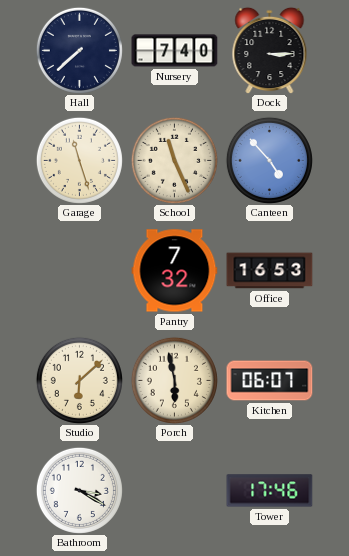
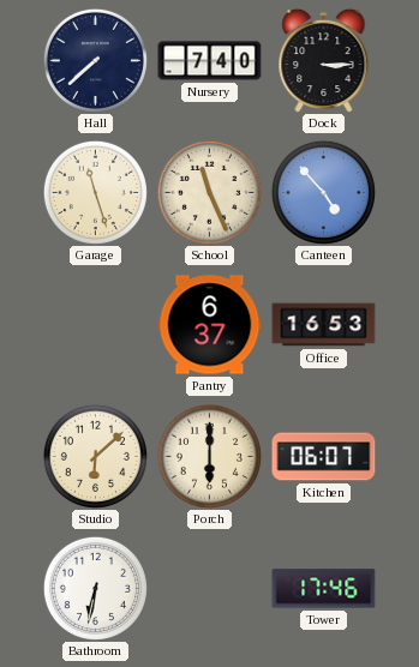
Pantry: 7:32 -> 6:37 (210, 325)
Porch: 5:58 -> 6:00 (209, 456)
Bathroom: 3:20 -> 6:32 (95, 588)
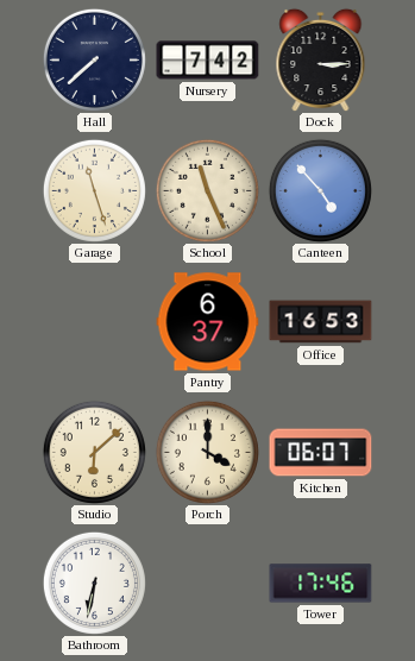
Nursery: 7:40 -> 7:42 (208, 61)
Porch: 6:00 -> 4:00 (207, 452)
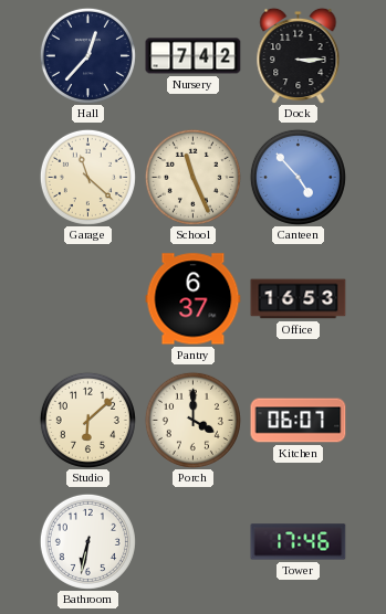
Hall: 7:38 -> 12:37 (87, 55)
Garage: 11:27 -> 11:22 (87, 177)
